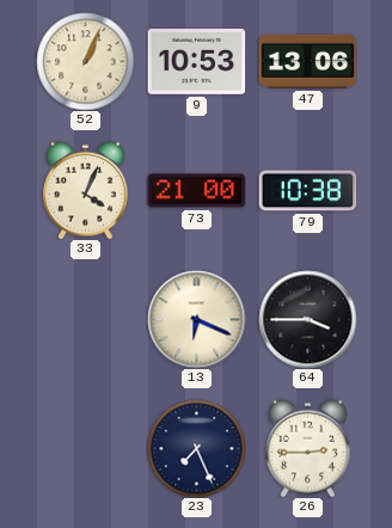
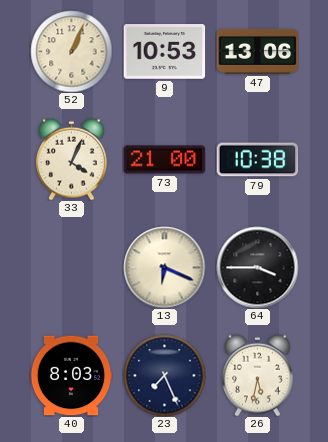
40: none -> 8:03 (71, 376)
26: 2:45 -> 5:32 (258, 375)
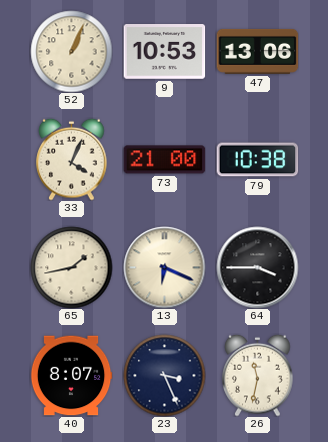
65: none -> 1:43 (71, 267)
40: 8:03 -> 8:07 (71, 376)
23: 7:26 -> 3:26 (164, 375)
26: 5:32 -> 11:32 (258, 375)
